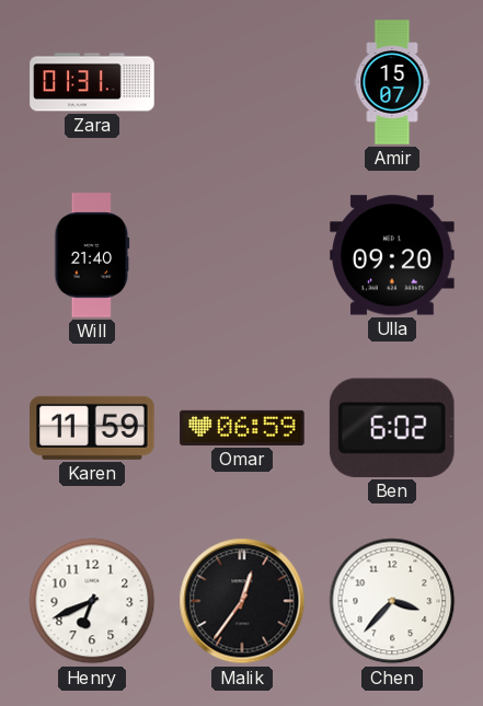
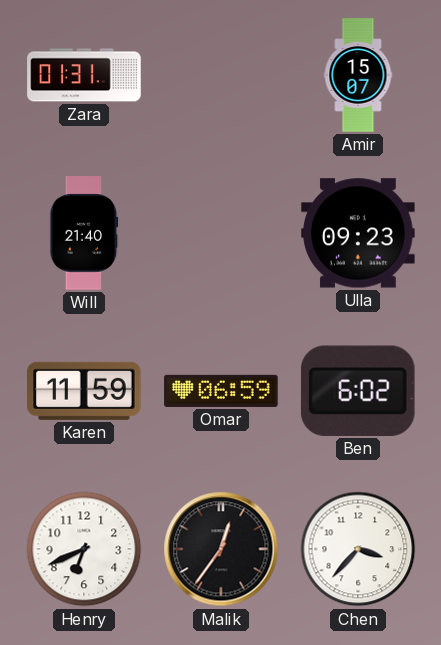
Ulla: 09:20 -> 09:23 (358, 233)
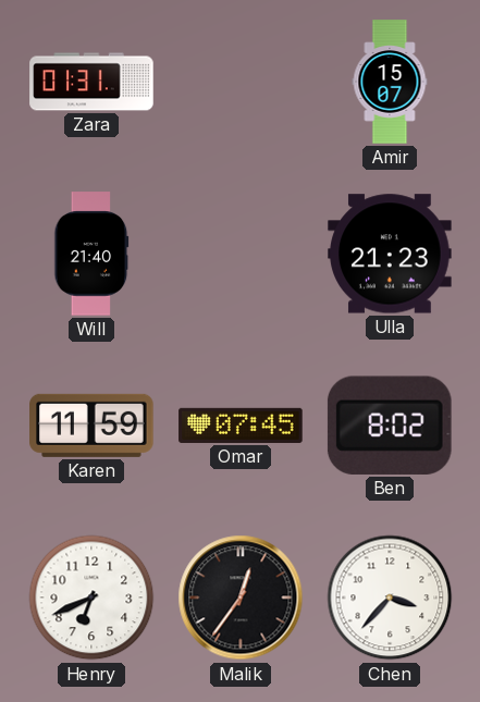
Ulla: 09:23 -> 21:23 (390, 254)
Omar: 06:59 -> 07:45 (241, 426)
Ben: 6:02 -> 8:02 (390, 426)
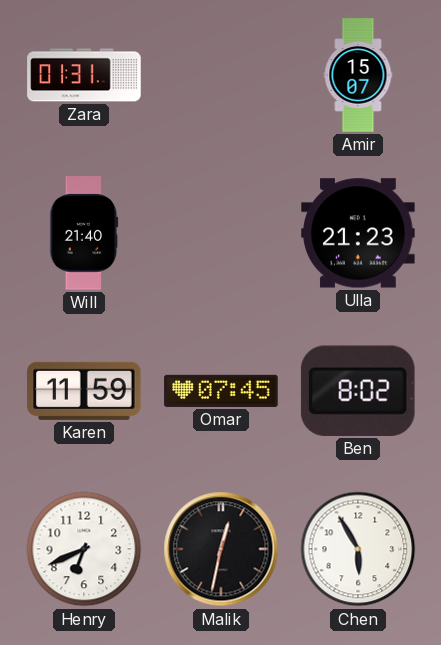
Malik: 12:36 -> 12:32 (221, 549)
Chen: 3:37 -> 5:55 (358, 549)
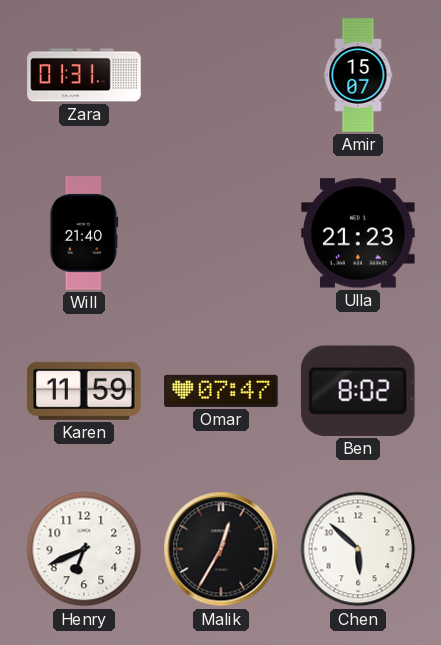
Omar: 07:45 -> 07:47 (221, 391)
Malik: 12:32 -> 12:35 (221, 549)
Chen: 5:55 -> 5:52 (358, 549)
